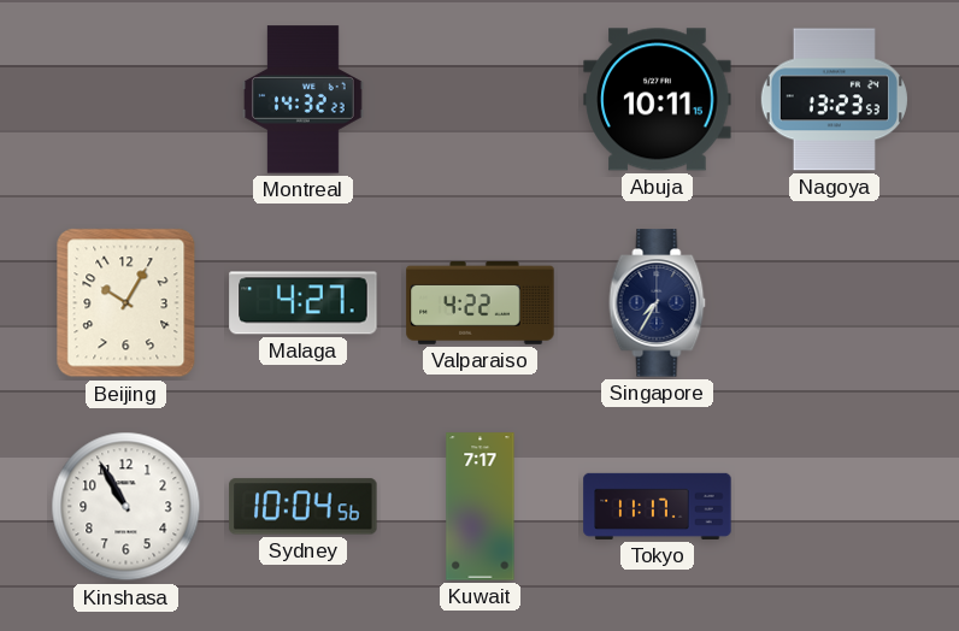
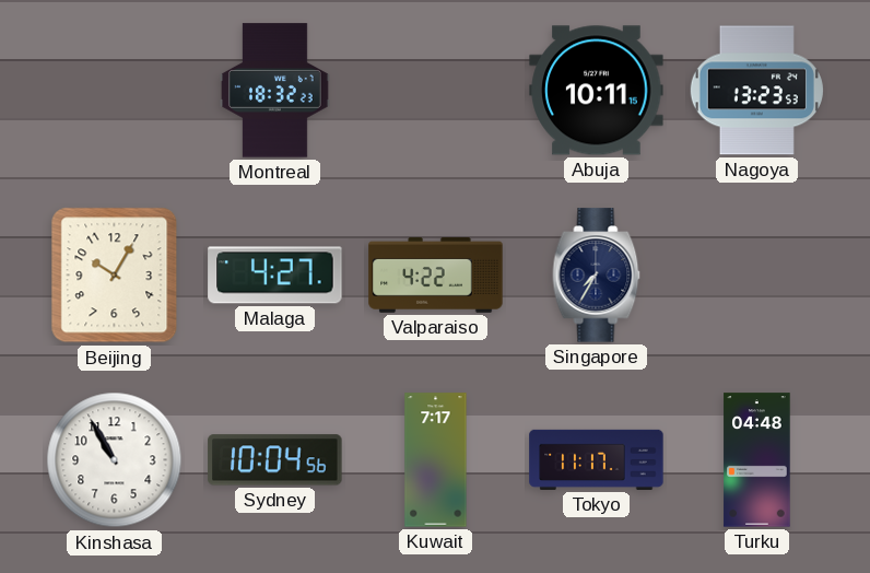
Montreal: 14:32 -> 18:32 (275, 91)
Turku: none -> 04:48 (757, 460)
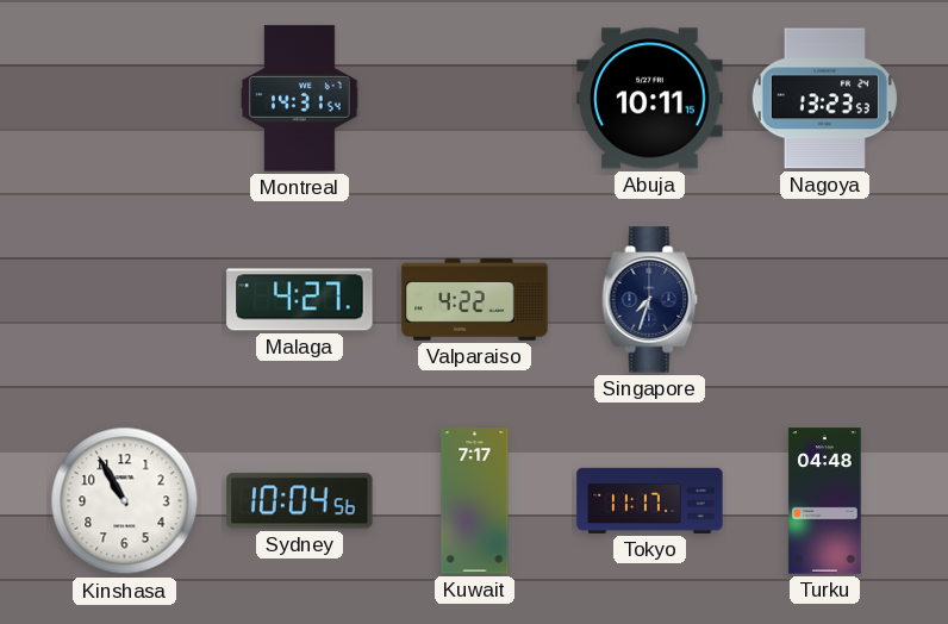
Montreal: 18:32 -> 14:31 (300, 99)
Beijing: 10:05 -> none (115, 276)
Singapore: 7:35 -> 7:33 (650, 300)
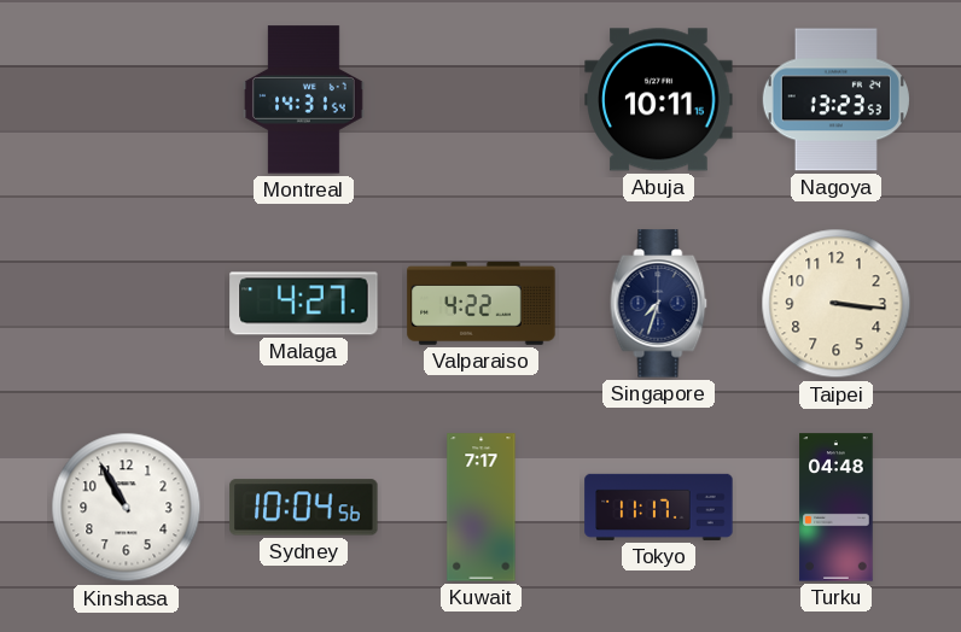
Taipei: none -> 3:16 (837, 304)
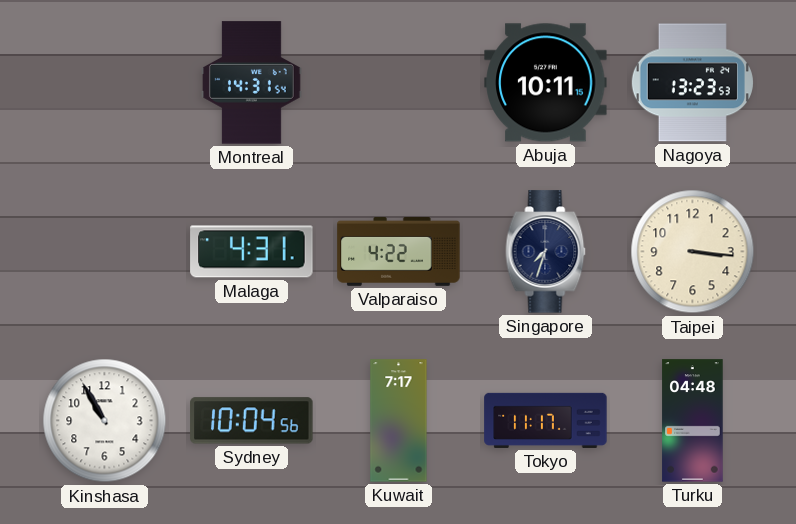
Malaga: 4:27 -> 4:31 (252, 252)
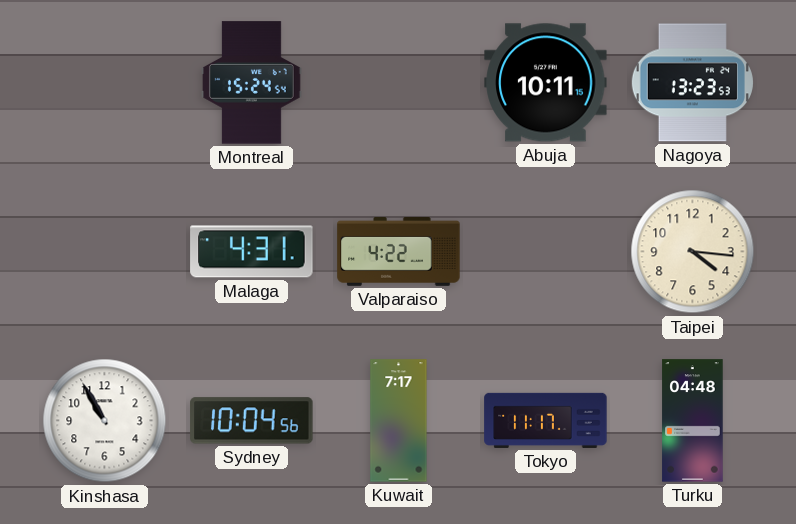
Montreal: 14:31 -> 15:24 (252, 83)
Singapore: 7:33 -> none (546, 252)
Taipei: 3:16 -> 4:16 (693, 252)
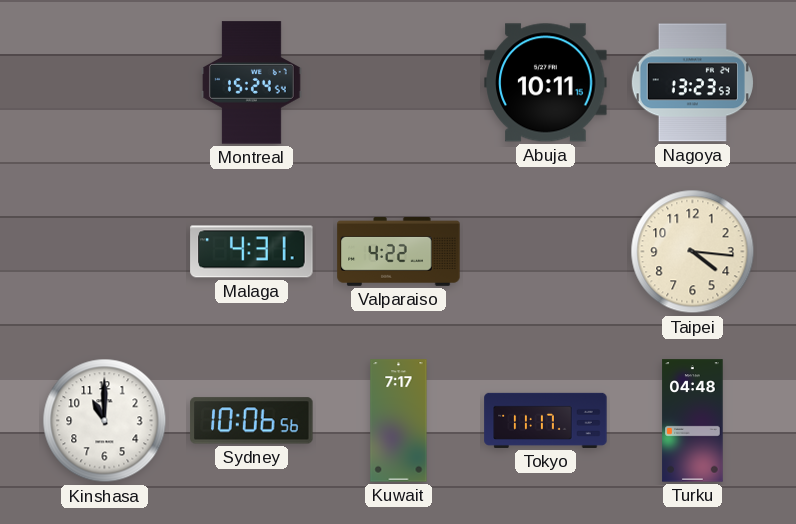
Kinshasa: 10:55 -> 11:00 (105, 421)
Sydney: 10:04 -> 10:06 (252, 421)
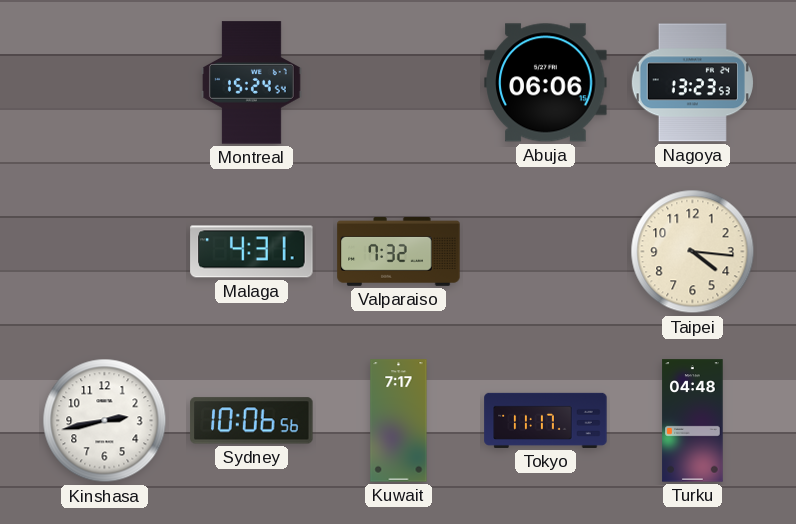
Abuja: 10:11 -> 06:06 (546, 83)
Valparaiso: 4:22 -> 7:32 (399, 252)
Kinshasa: 11:00 -> 2:43 (105, 421)
